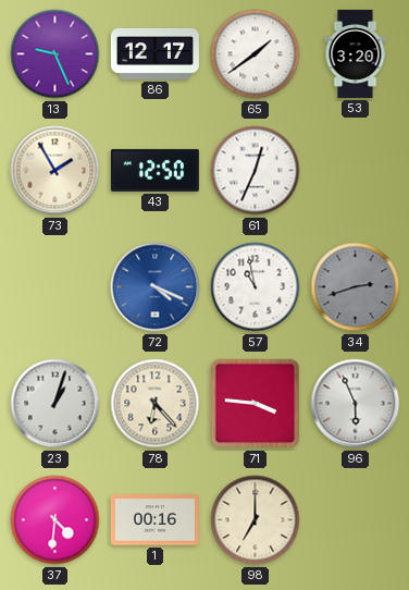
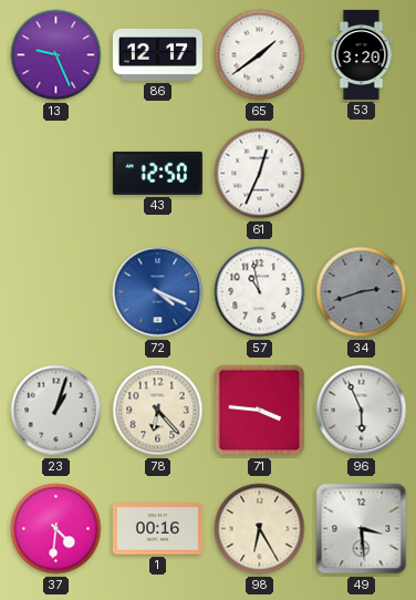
73: 1:55 -> none (55, 171)
98: 7:00 -> 6:25 (260, 529)
49: none -> 3:29 (362, 529)
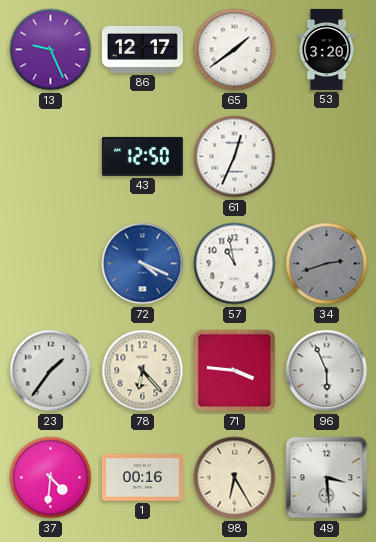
23: 1:03 -> 1:36 (51, 371)
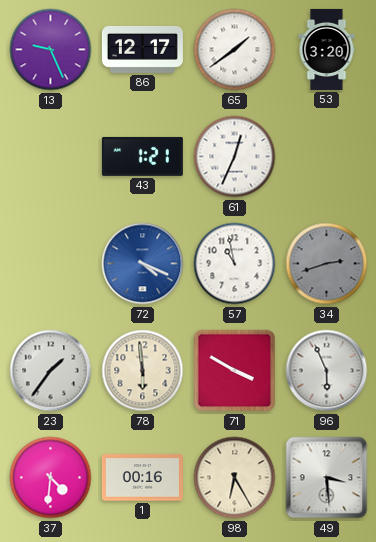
43: 12:50 -> 1:21 (142, 156)
78: 6:23 -> 5:59 (143, 371)
71: 3:46 -> 3:50 (235, 371)
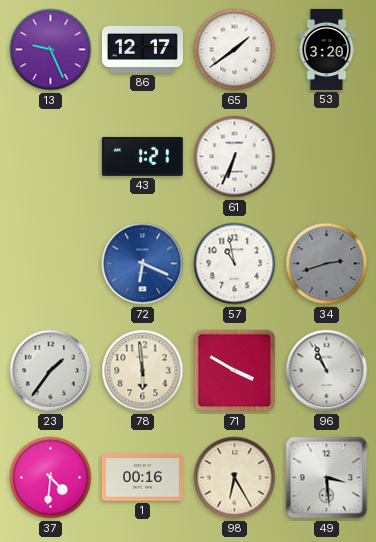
61: 12:34 -> 6:34 (235, 157)
72: 4:19 -> 6:19 (143, 264)
96: 5:56 -> 10:56 (327, 371)
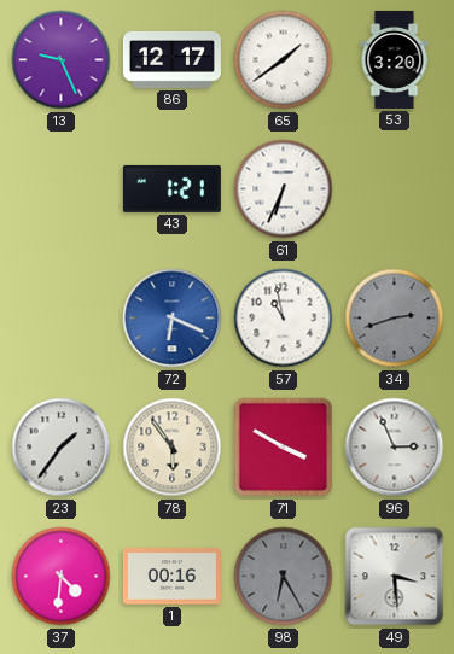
78: 5:59 -> 5:54 (173, 448)
96: 10:56 -> 2:56 (395, 448)
98 dial: cream -> grey (284, 577)
